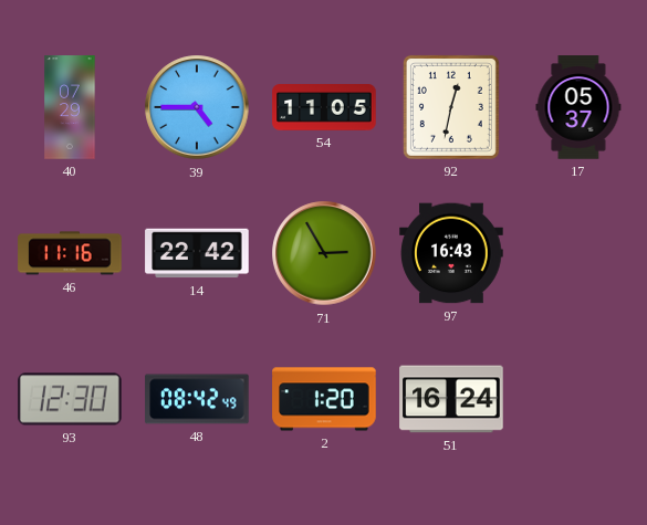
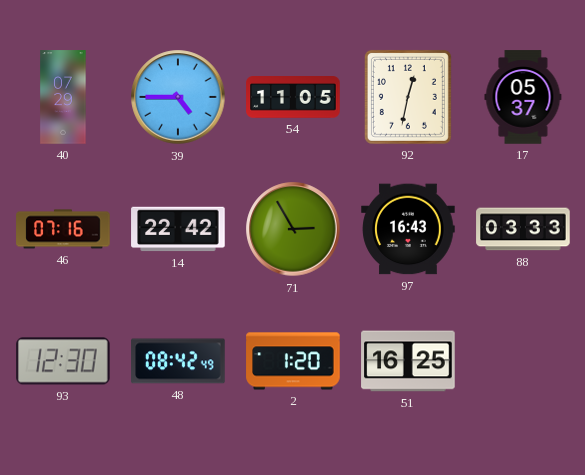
46: 11:16 -> 07:16 (63, 229)
88: none -> 03:33 (523, 229)
51: 16:24 -> 16:25 (408, 361)
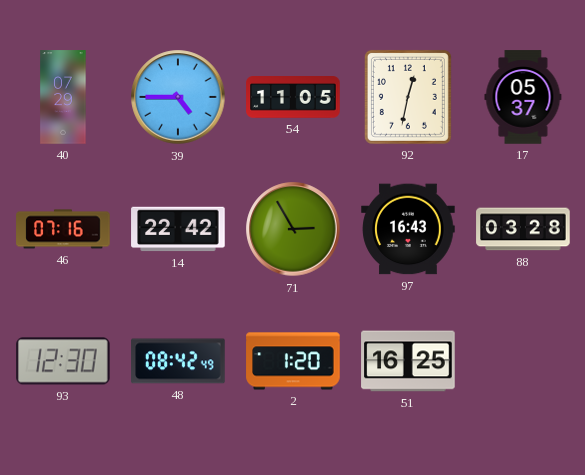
88: 03:33 -> 03:28 (523, 229)
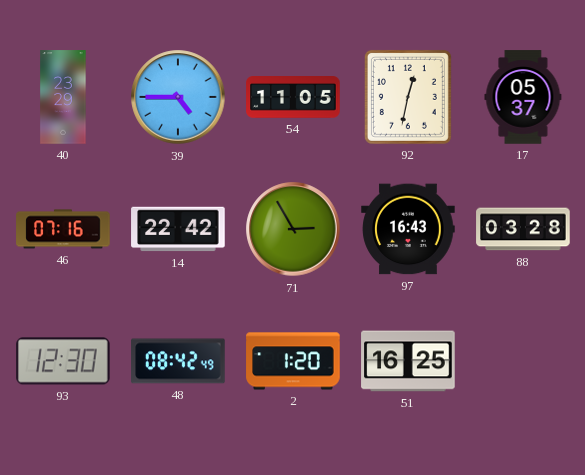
40: 07:29 -> 23:29 (63, 97)
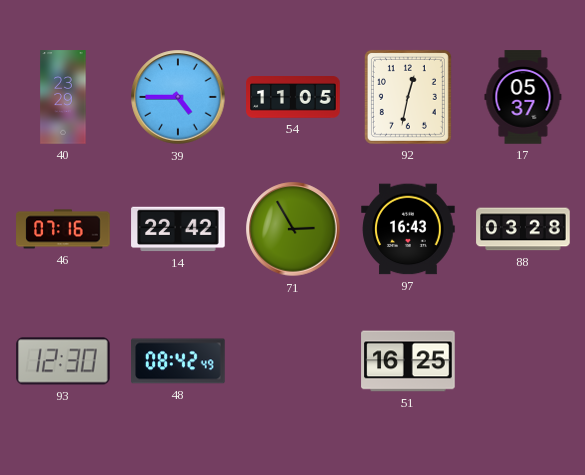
2: 1:20 -> none (293, 361)
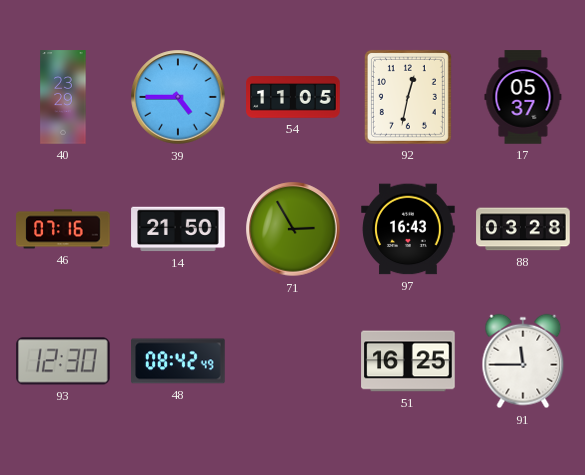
14: 22:42 -> 21:50 (178, 229)
91: none -> 11:45 (523, 361)
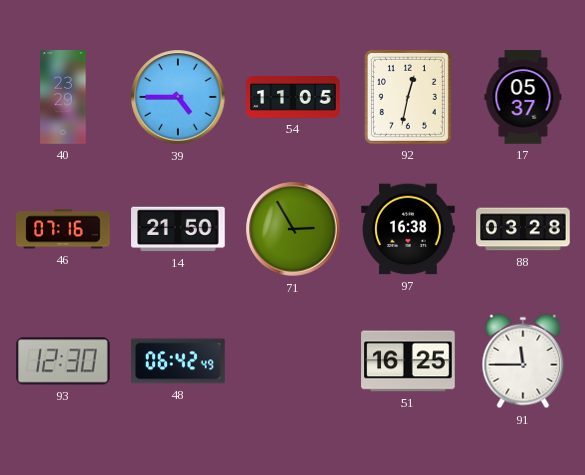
97: 16:43 -> 16:38 (408, 229)
48: 08:42 -> 06:42 (178, 361)
